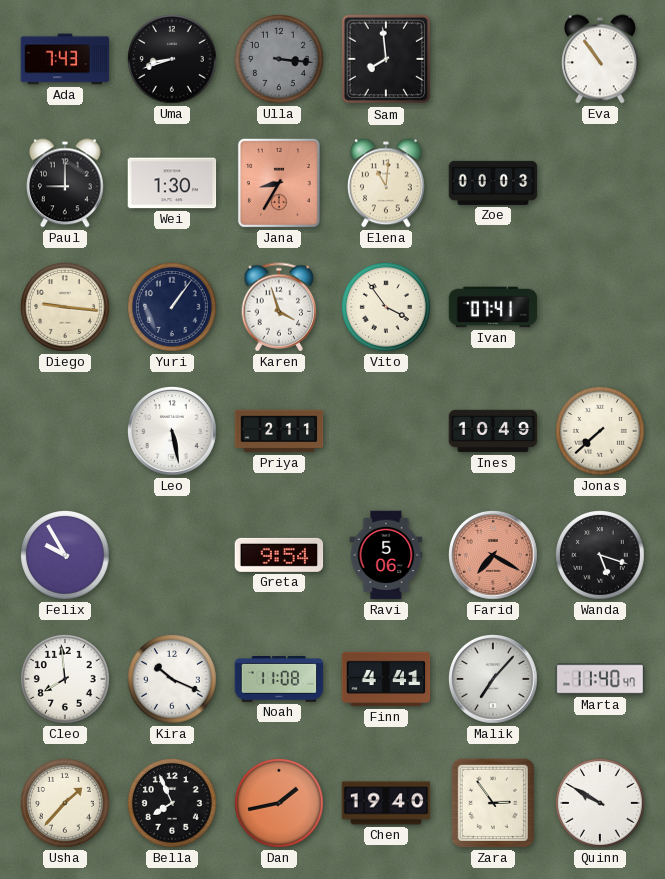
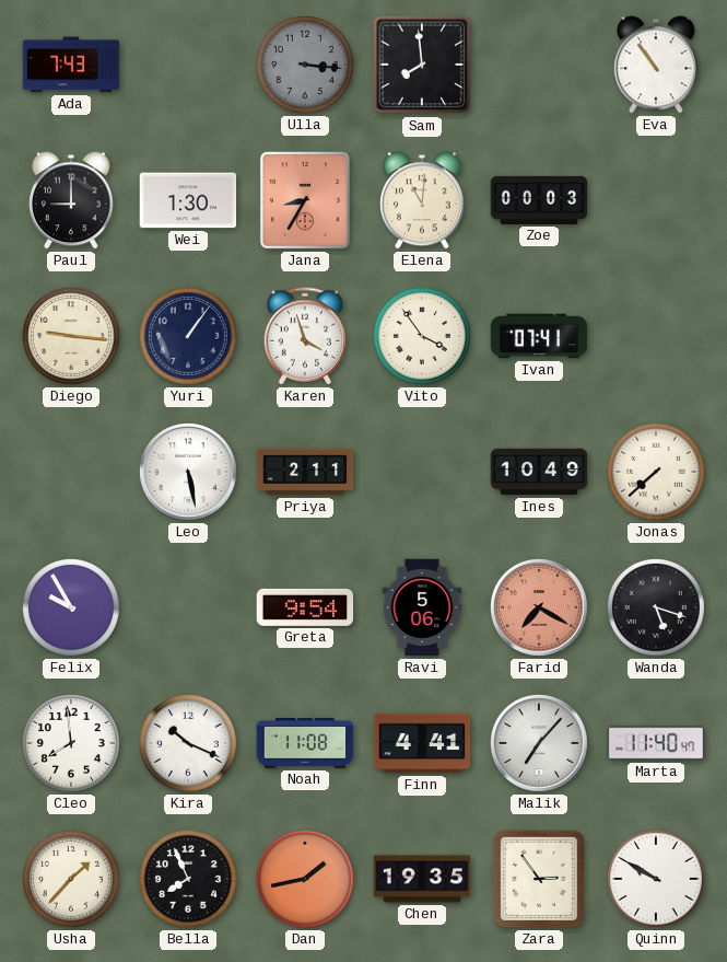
Uma: 8:42 -> none (173, 60)
Chen: 19:40 -> 19:35 (422, 879)
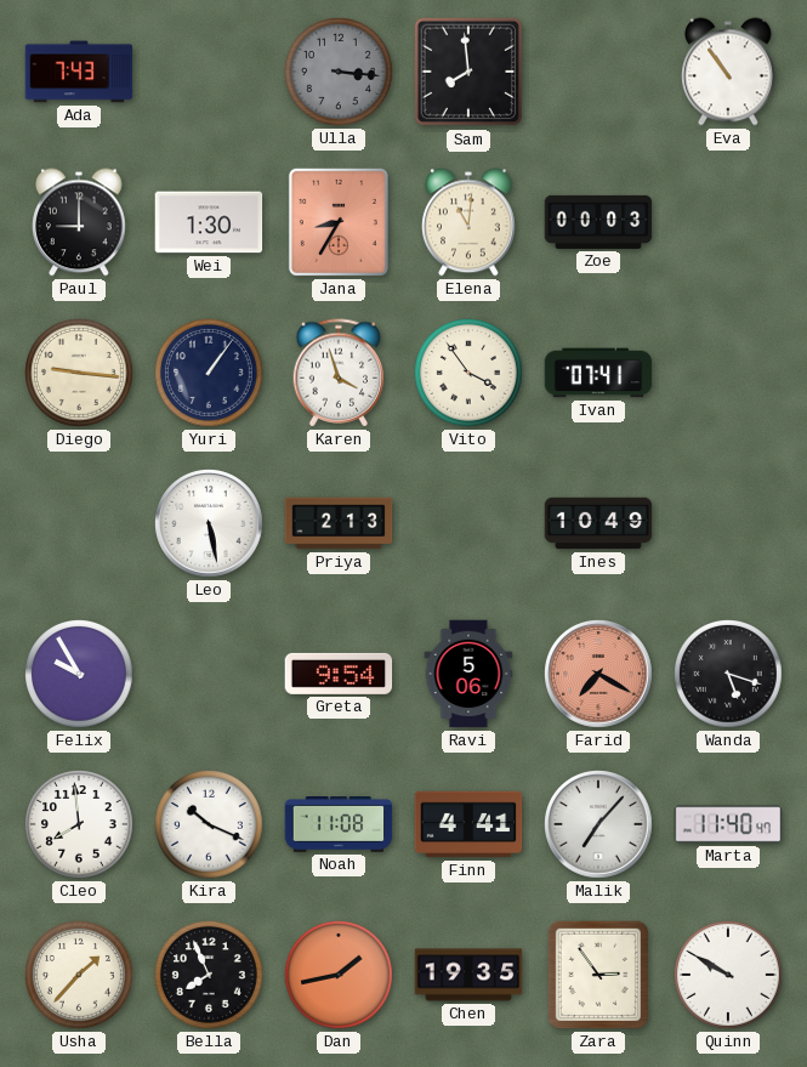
Priya: 2:11 -> 2:13 (339, 523)
Jonas: 7:38 -> none (657, 473)
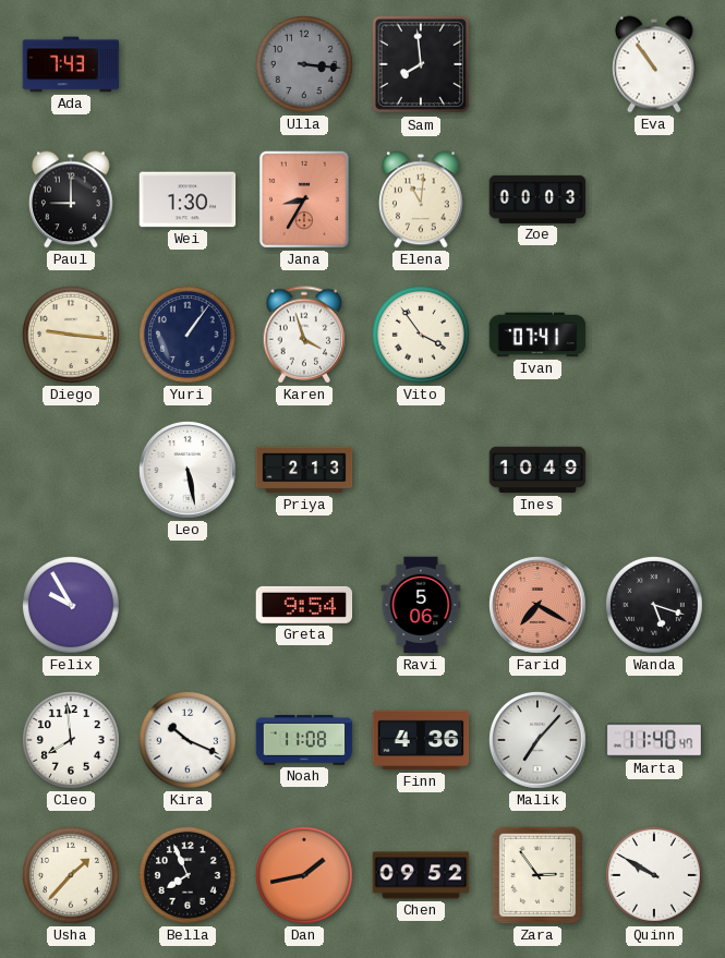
Finn: 4:41 -> 4:36 (421, 740)
Chen: 19:35 -> 09:52 (421, 875)
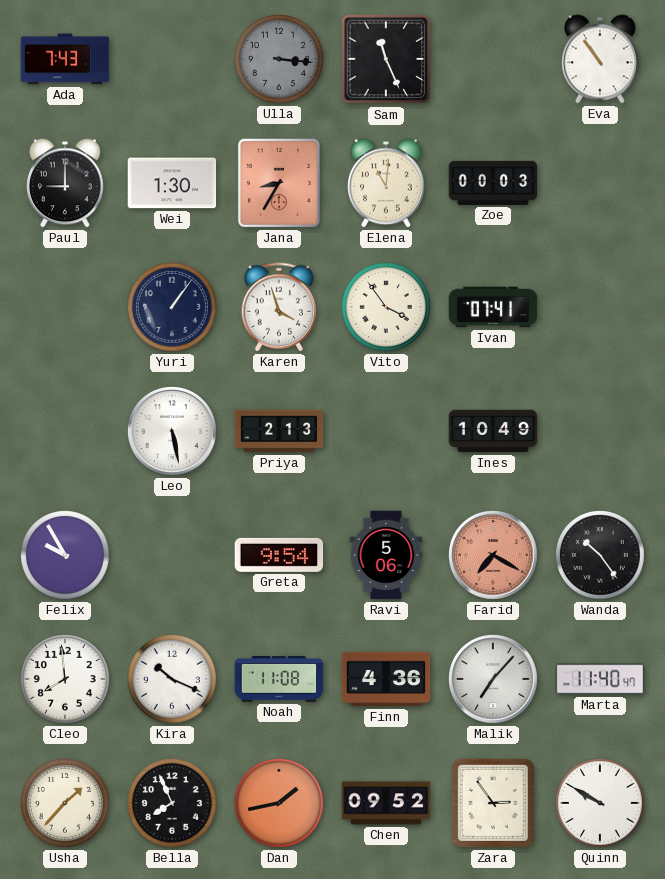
Sam: 7:59 -> 11:26 (386, 59)
Diego: 9:16 -> none (72, 336)
Wanda: 5:18 -> 10:24 (601, 556)
